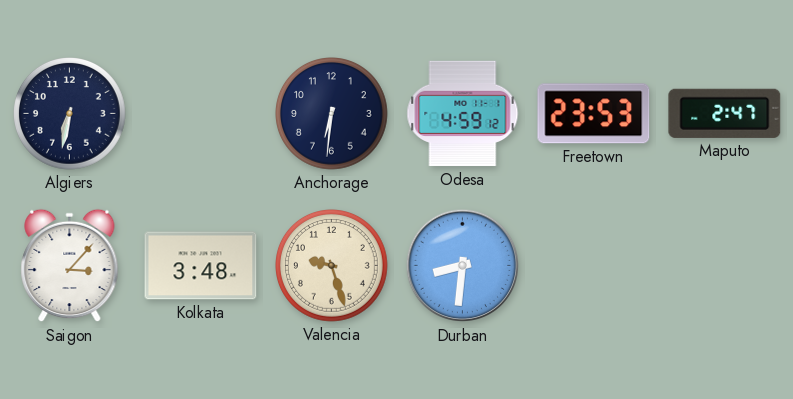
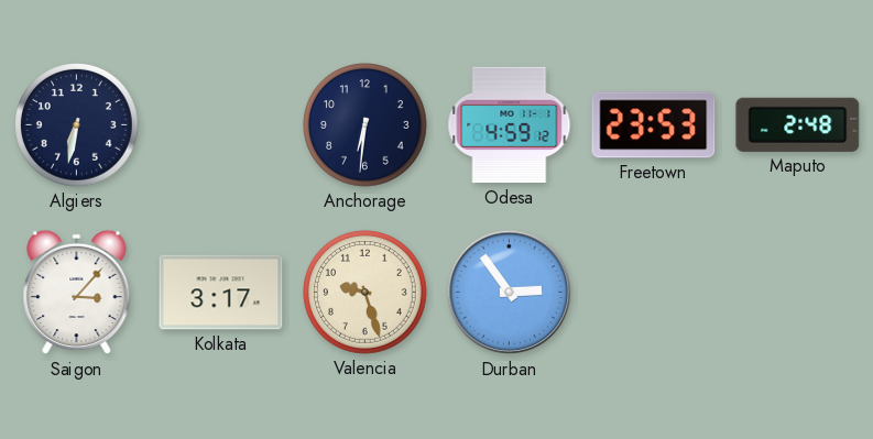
Maputo: 2:47 -> 2:48 (798, 124)
Kolkata: 3:48 -> 3:17 (221, 293)
Durban: 8:31 -> 2:54 (510, 293)
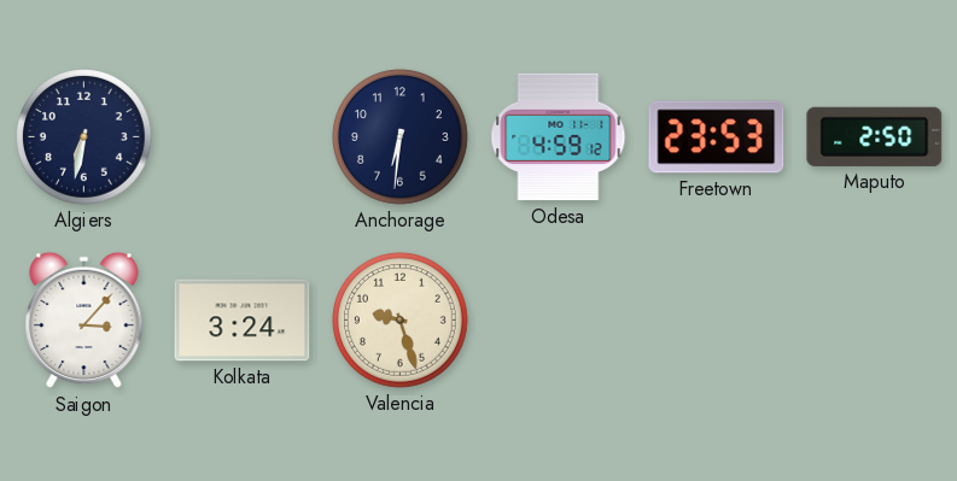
Maputo: 2:48 -> 2:50 (875, 136)
Kolkata: 3:17 -> 3:24 (243, 321)
Durban: 2:54 -> none (510, 293)
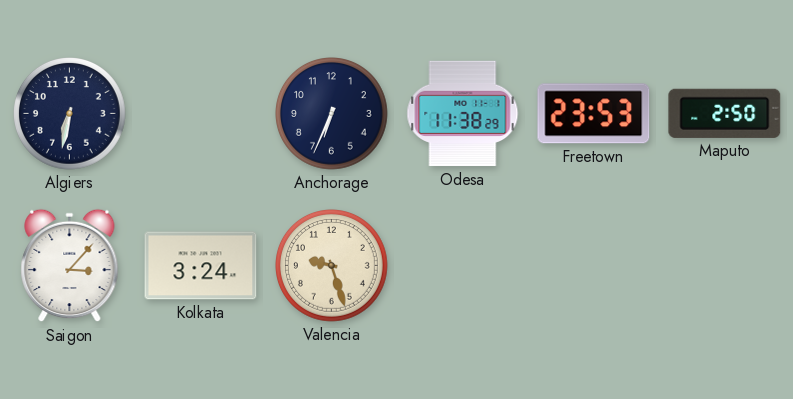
Anchorage: 6:31 -> 6:34 (332, 114)
Odesa: 4:59 -> 11:38 (463, 114)
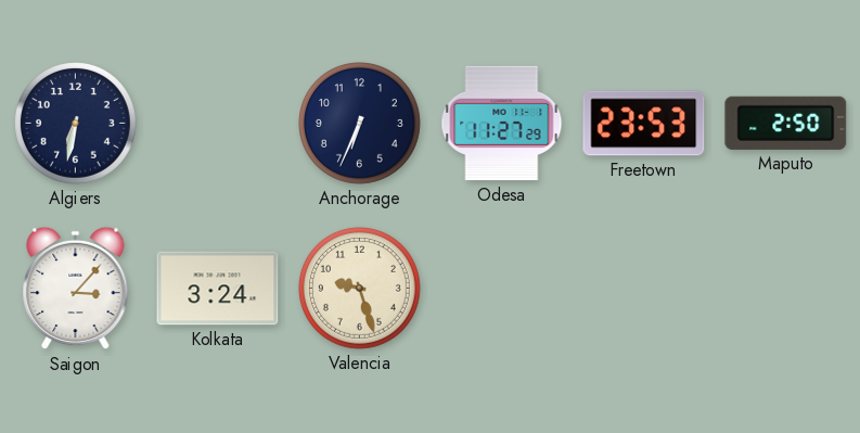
Odesa: 11:38 -> 11:27 (502, 124)
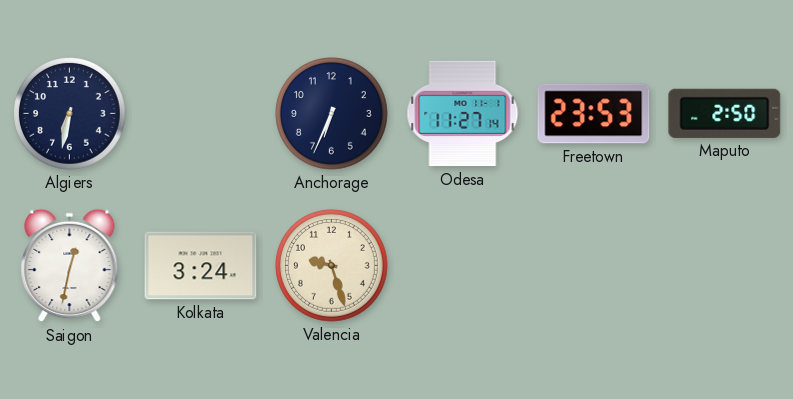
Odesa: 11:27:29 -> 11:27:14 (463, 114)
Saigon: 3:07 -> 12:32 (70, 266)
